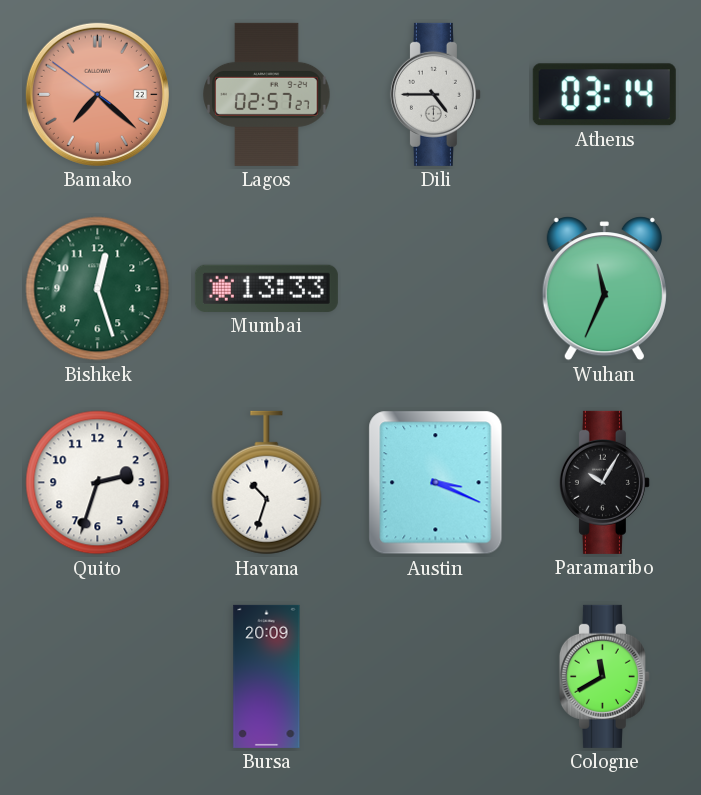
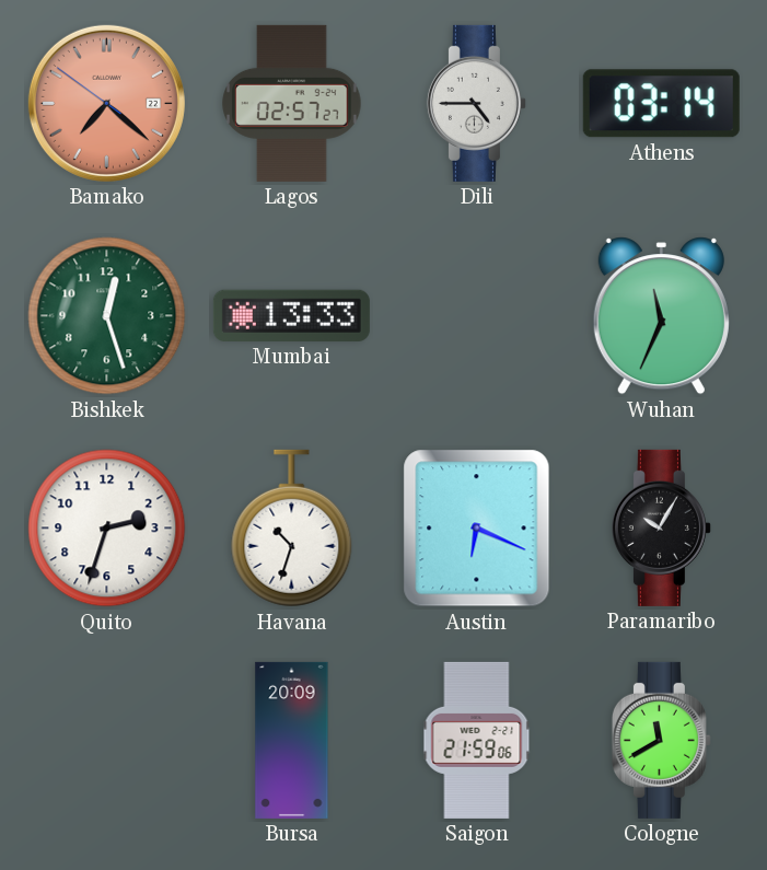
Austin: 3:19 -> 6:19 (477, 529)
Saigon: none -> 21:59 (477, 740)
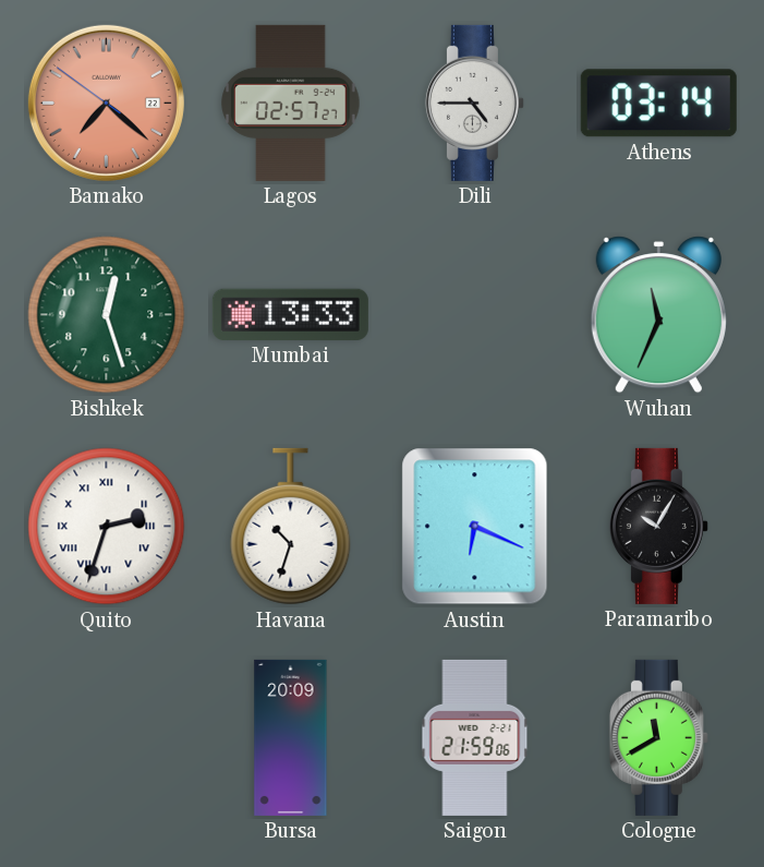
Quito numerals: Arabic -> Roman (107, 527)
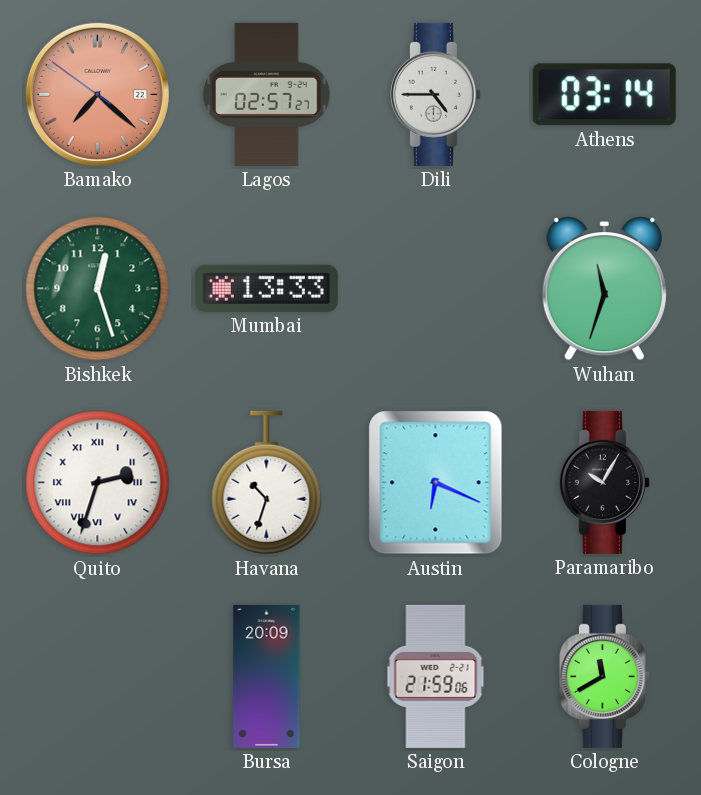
Wuhan: 11:34 -> 11:33 (604, 289)
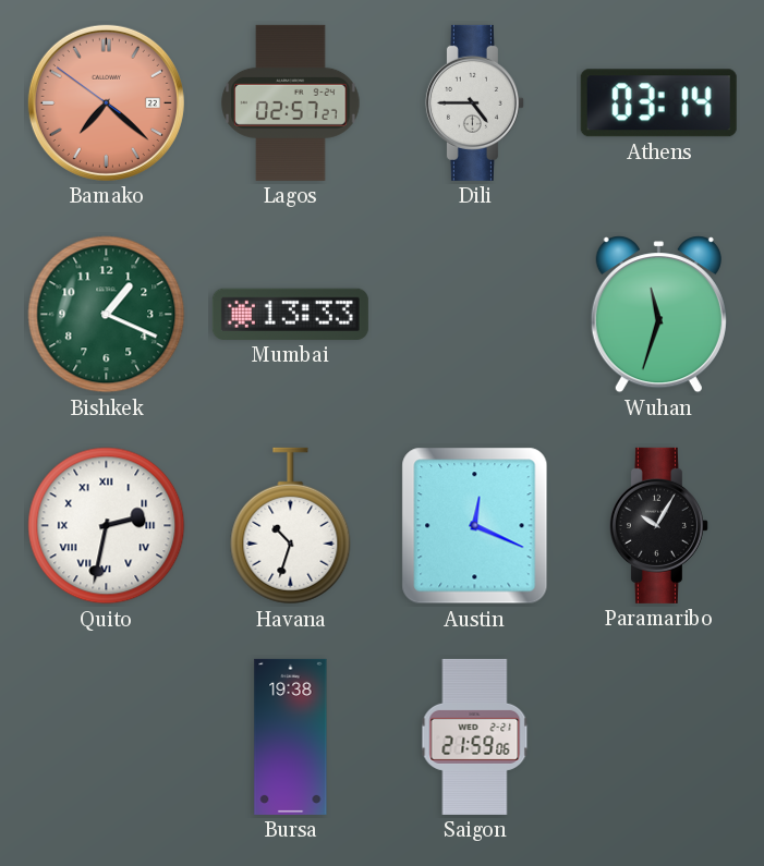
Bishkek: 12:27 -> 1:19 (107, 315)
Quito: 2:33 -> 2:32 (107, 526)
Austin: 6:19 -> 12:19 (475, 526)
Bursa: 20:09 -> 19:38 (291, 736)
Cologne: 11:40 -> none (604, 676)
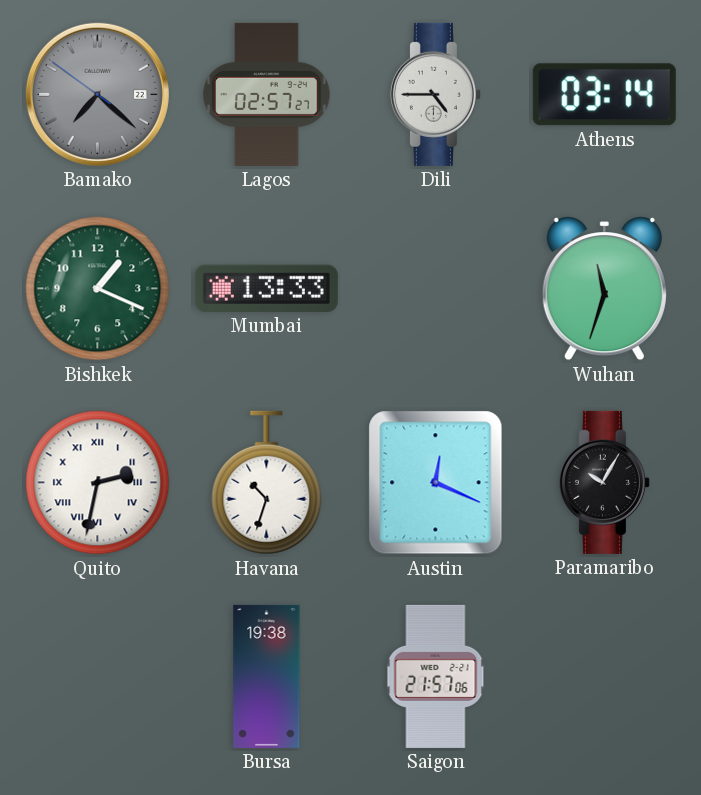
Bamako dial: salmon -> grey (97, 94)
Saigon: 21:59 -> 21:57 (436, 676)
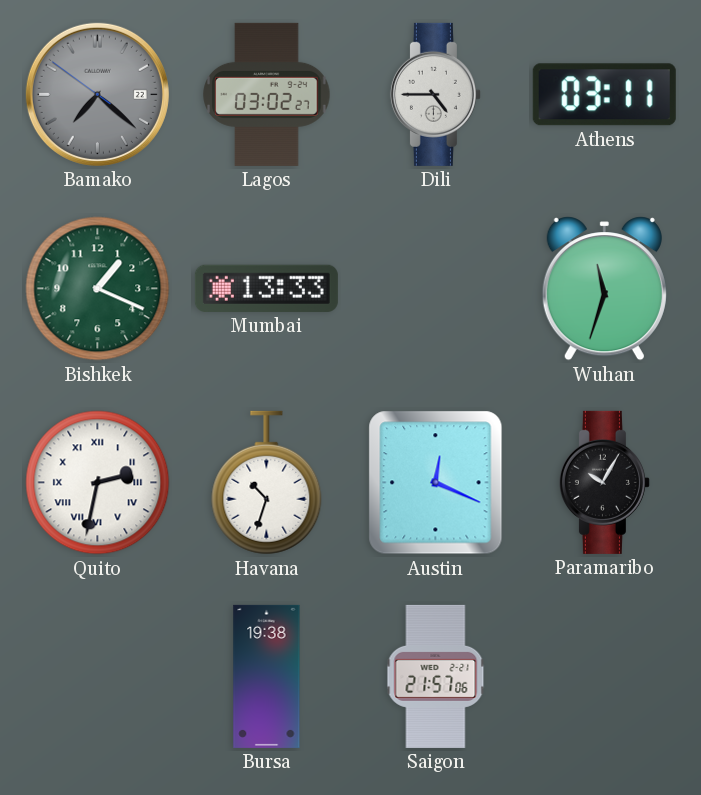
Lagos: 02:57 -> 03:02 (267, 94)
Athens: 03:14 -> 03:11 (604, 95)
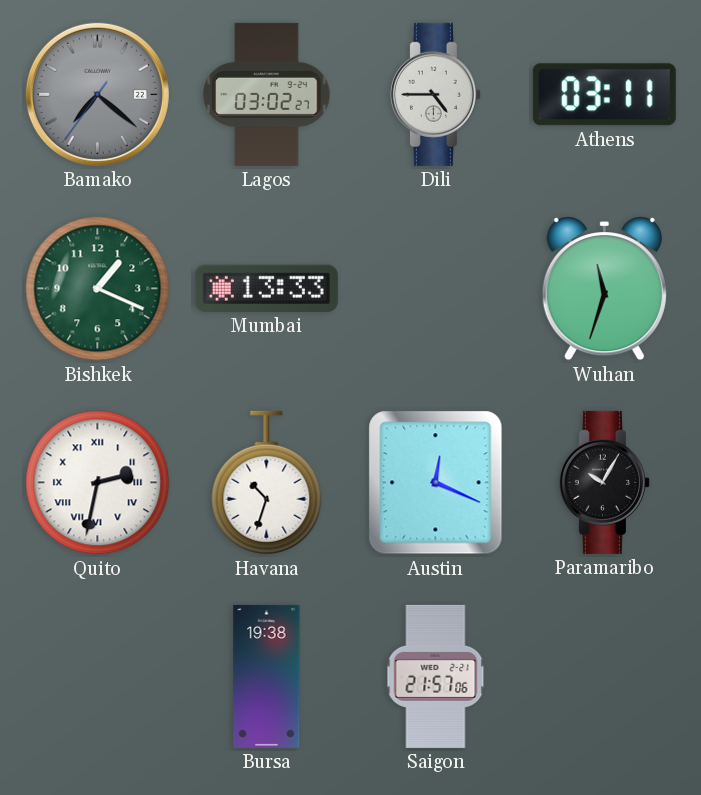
Bamako: 7:21:51 -> 7:21:36 (97, 94)
